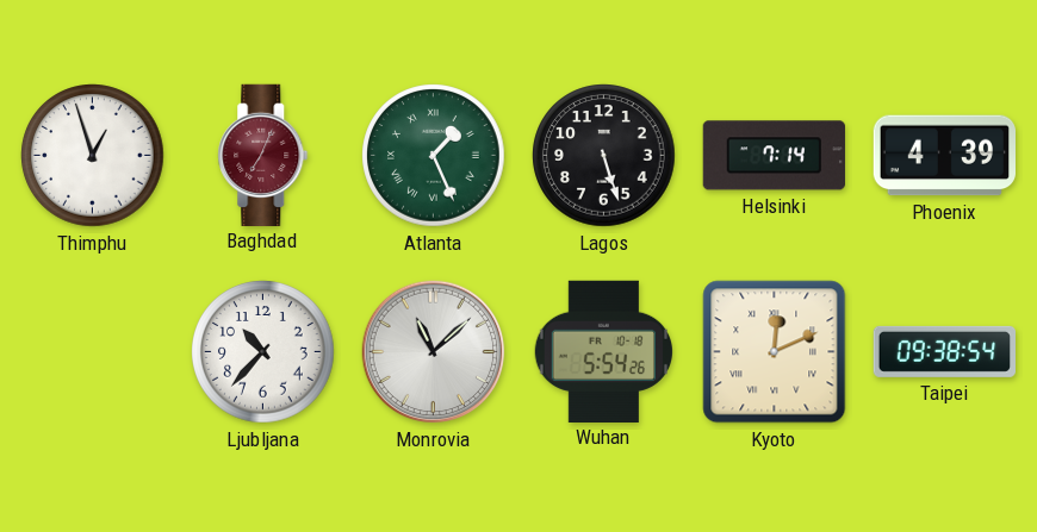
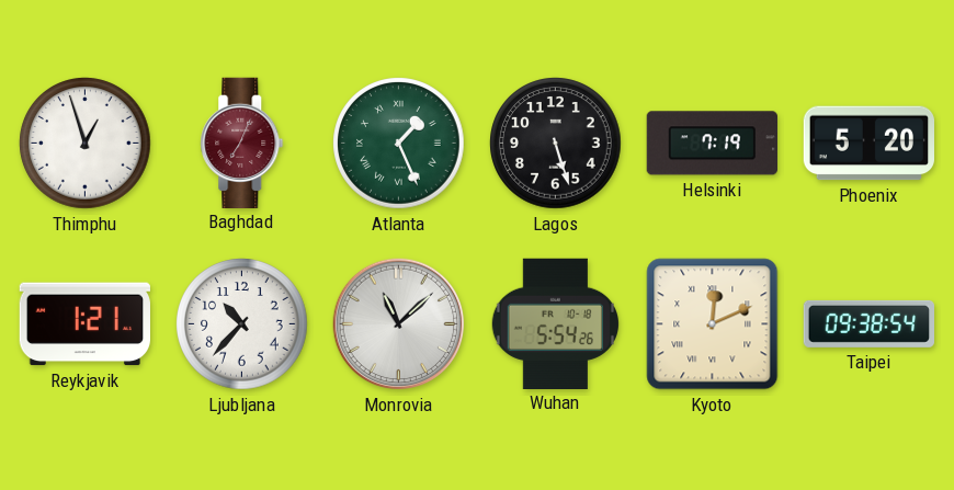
Helsinki: 7:14 -> 7:19 (712, 144)
Phoenix: 4:39 -> 5:20 (868, 144)
Reykjavik: none -> 1:21 (84, 324)
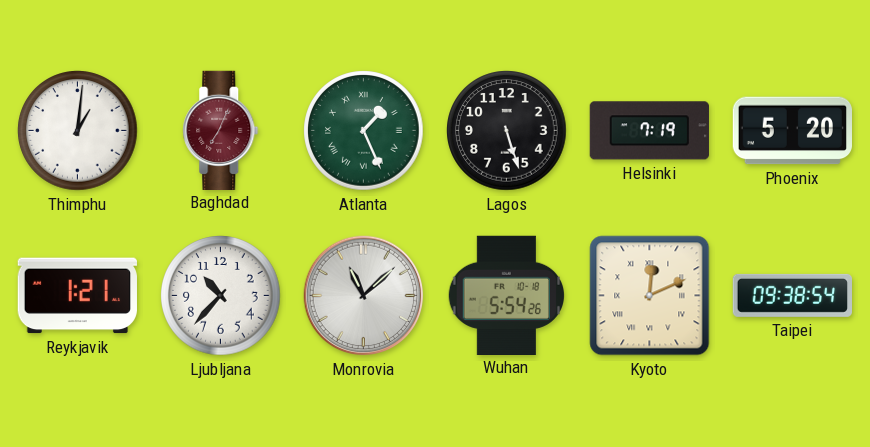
Thimphu: 12:57 -> 1:01 (78, 131)
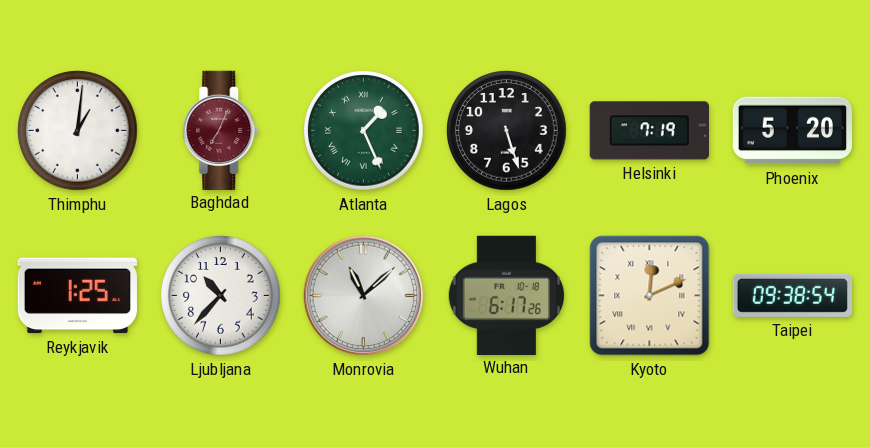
Reykjavik: 1:21 -> 1:25 (77, 296)
Wuhan: 5:54 -> 6:17 (506, 295)
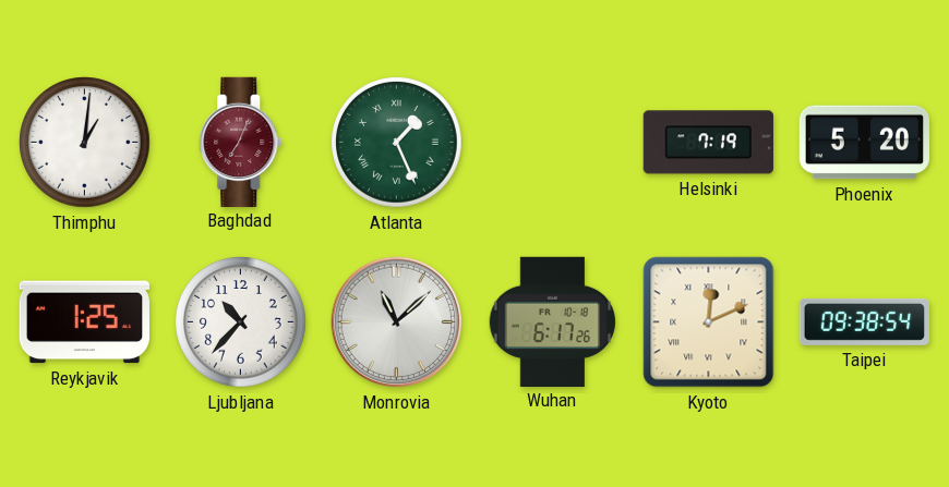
Lagos: 5:27 -> none (507, 131)
